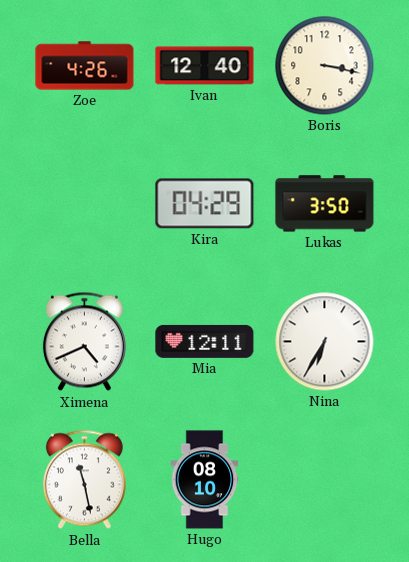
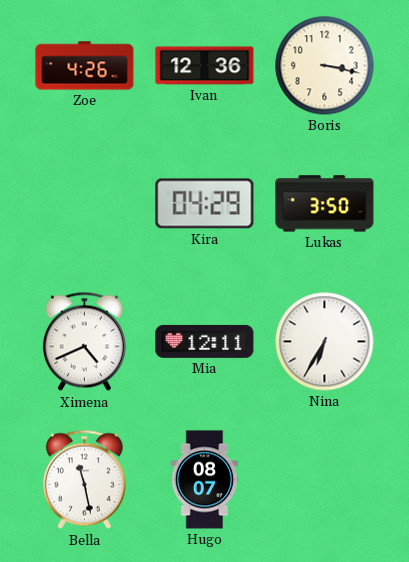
Ivan: 12:40 -> 12:36 (205, 66)
Hugo: 08:10 -> 08:07 (205, 480)
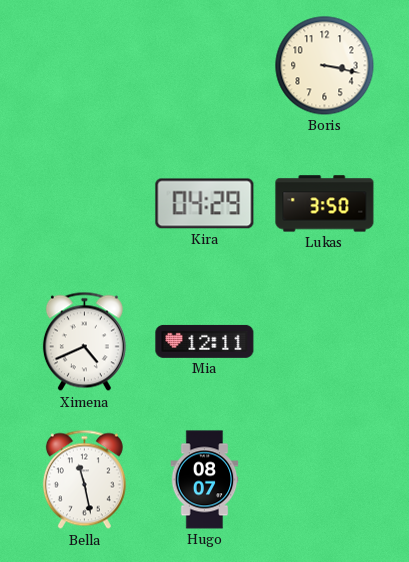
Zoe: 4:26 -> none (85, 66)
Ivan: 12:36 -> none (205, 66)
Nina: 6:35 -> none (325, 342)
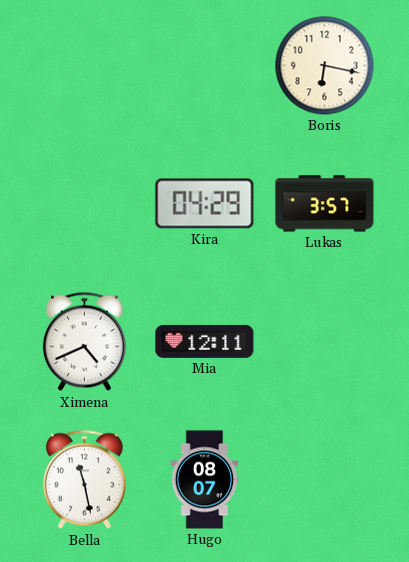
Boris: 3:17 -> 6:17 (325, 66)
Lukas: 3:50 -> 3:57 (325, 204)
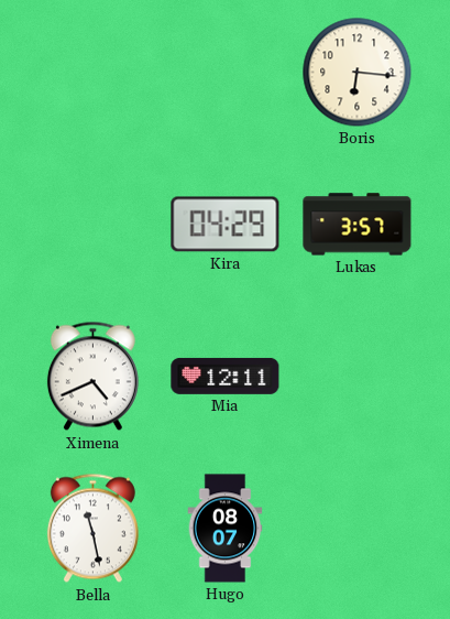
Boris: 6:17 -> 6:16 (358, 73)
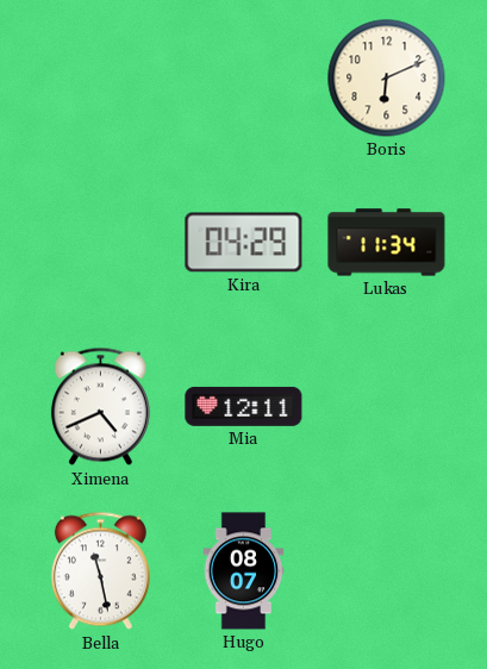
Boris: 6:16 -> 6:11 (387, 79)
Lukas: 3:57 -> 11:34 (387, 243)
